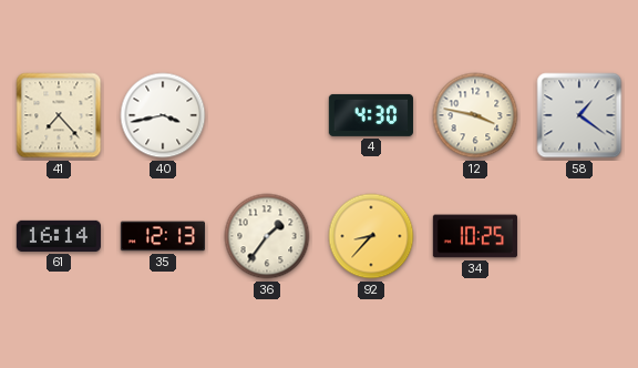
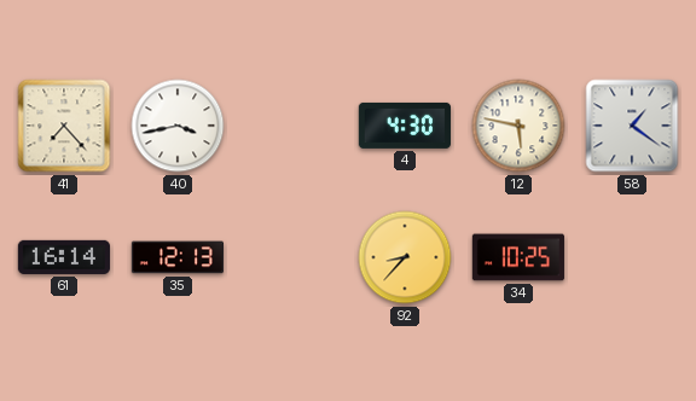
12: 3:47 -> 5:47 (518, 126)
36: 1:36 -> none (267, 236)
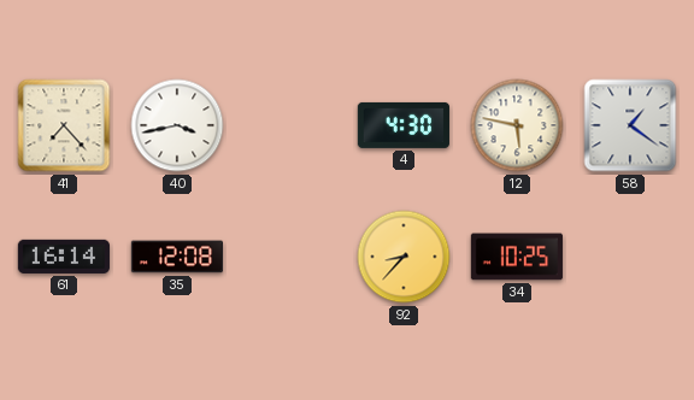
35: 12:13 -> 12:08 (177, 257)
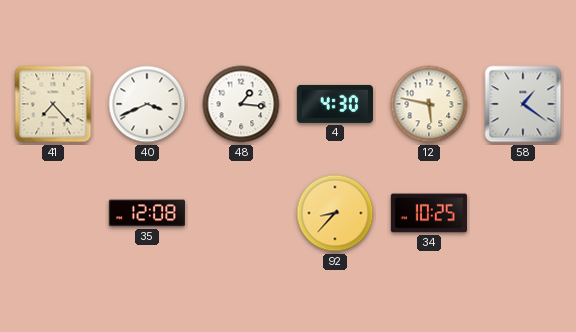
40: 3:43 -> 3:41 (147, 104)
48: none -> 1:16 (241, 104)
61: 16:14 -> none (64, 257)
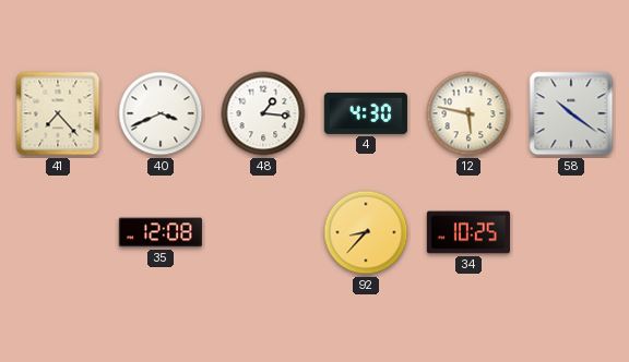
58: 1:21 -> 10:21 (571, 113)
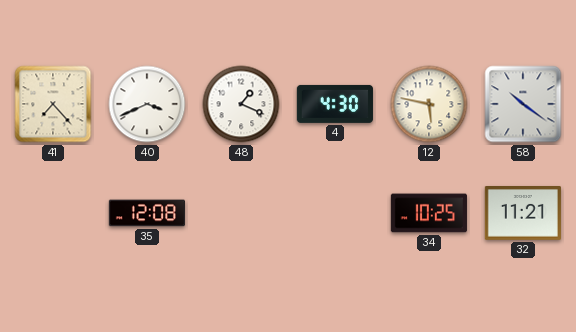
48: 1:16 -> 1:19 (241, 104)
92: 8:37 -> none (366, 232)
32: none -> 11:21 (523, 214)
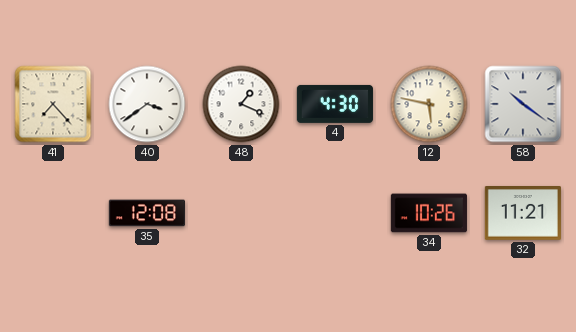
40: 3:41 -> 3:39 (147, 104)
34: 10:25 -> 10:26 (429, 213)
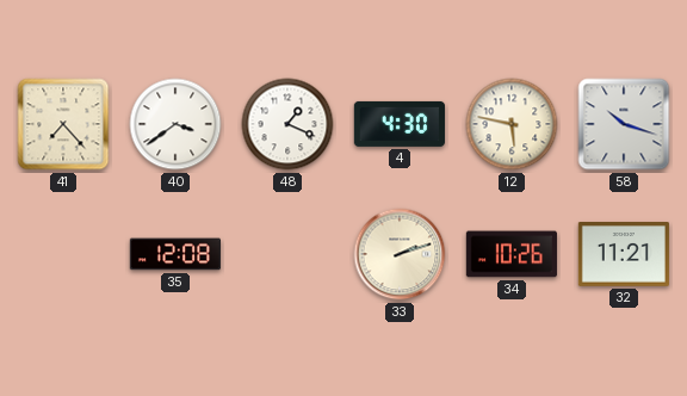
58: 10:21 -> 10:18 (624, 124)
33: none -> 2:12 (400, 254)
